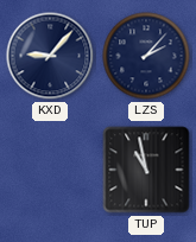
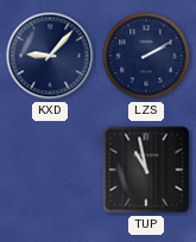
LZS: 2:07 -> 2:10 (146, 56)
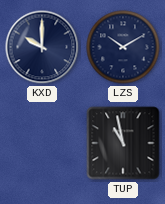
KXD: 9:07 -> 10:00 (42, 47)
LZS: 2:10 -> 10:10 (123, 47)
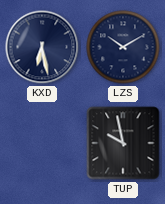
KXD: 10:00 -> 6:28 (42, 47)
TUP: 10:58 -> 9:58 (123, 143)
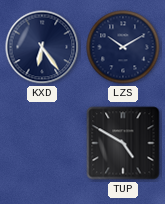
KXD: 6:28 -> 6:24 (42, 47)
TUP: 9:58 -> 4:50 (123, 143)
